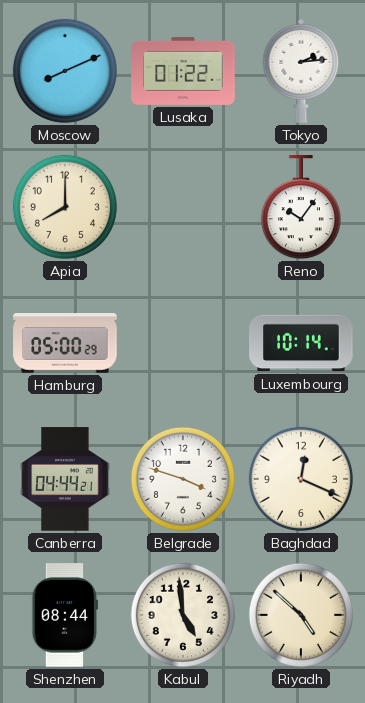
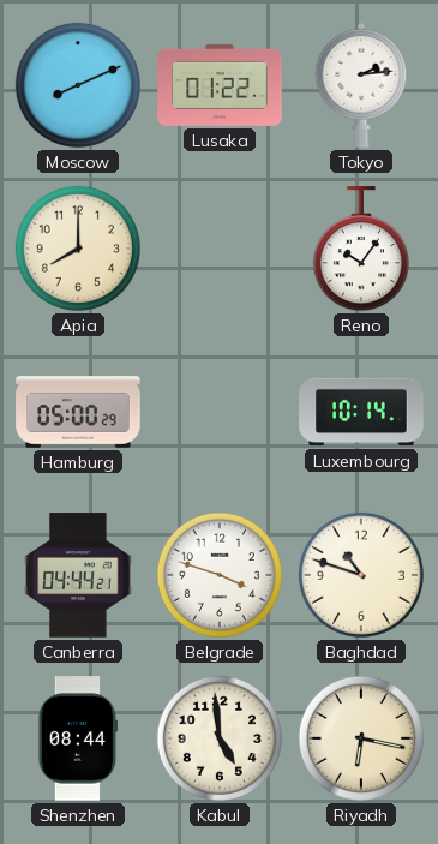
Baghdad: 12:19 -> 10:48 (361, 575)
Riyadh: 4:52 -> 6:17 (361, 738)
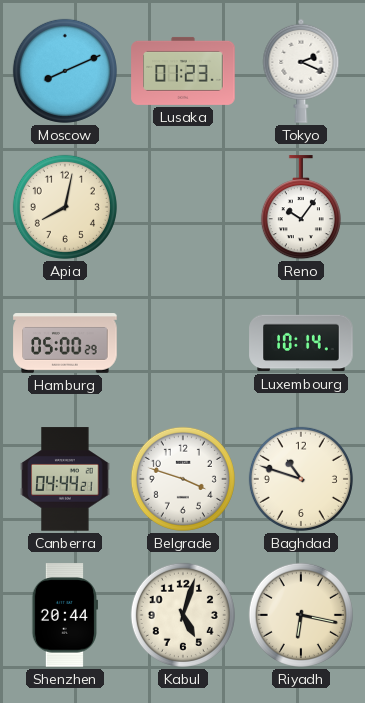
Lusaka: 01:22 -> 01:23 (183, 71)
Tokyo: 2:14 -> 2:19 (301, 71)
Apia: 8:00 -> 8:02 (65, 207)
Shenzhen: 08:44 -> 20:44 (65, 615)
Kabul: 4:59 -> 5:03 (183, 615)
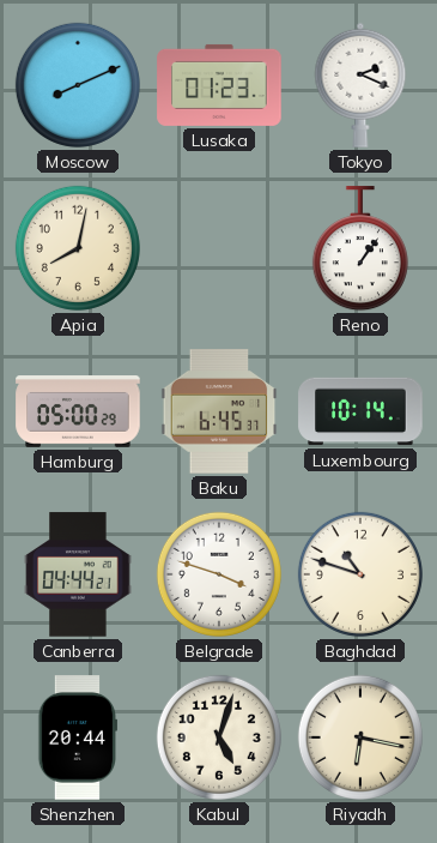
Reno: 10:06 -> 1:06 (360, 249)
Baku: none -> 6:45 (219, 411)
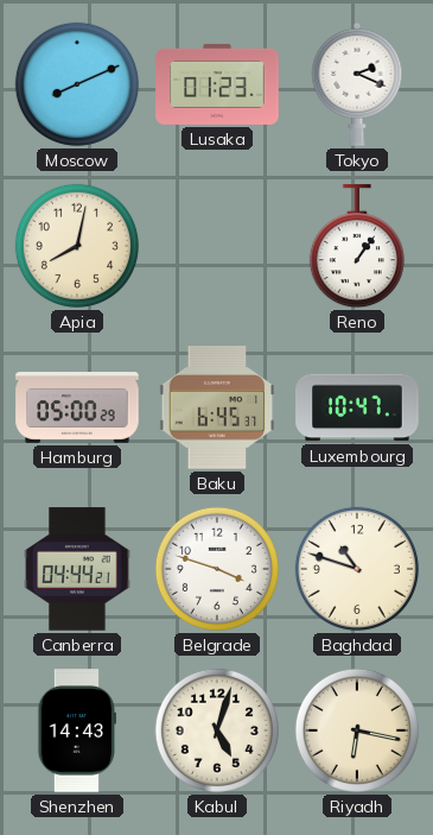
Luxembourg: 10:14 -> 10:47 (357, 407)
Shenzhen: 20:44 -> 14:43 (77, 730)
